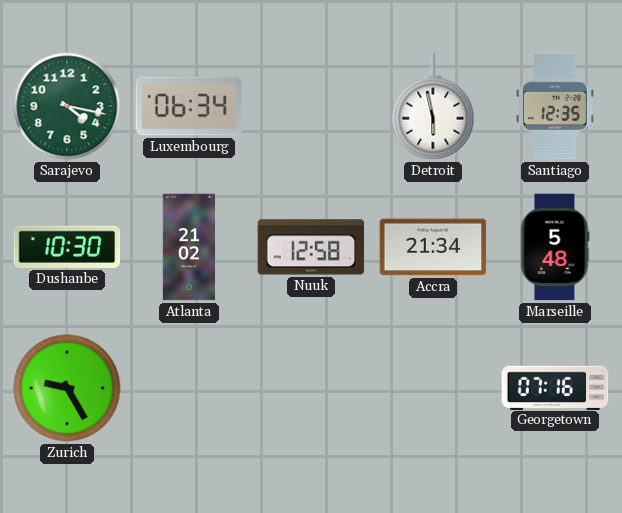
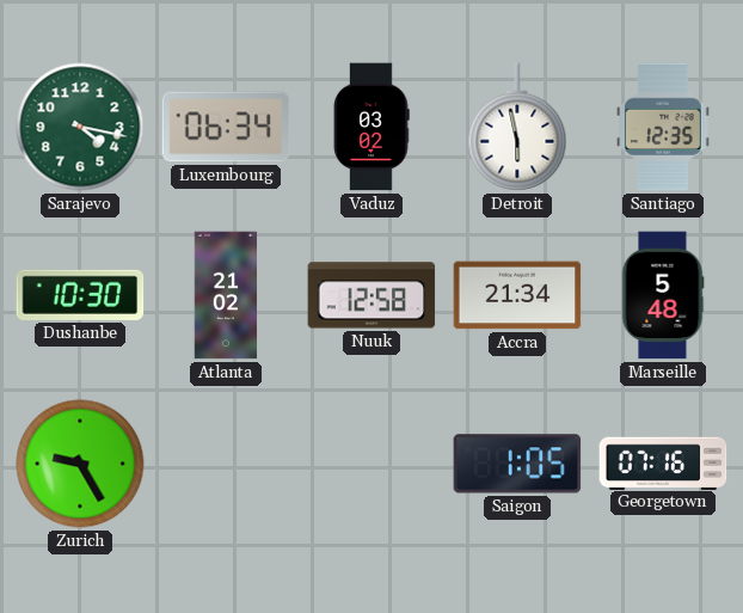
Vaduz: none -> 03:02 (371, 127)
Saigon: none -> 1:05 (517, 464)
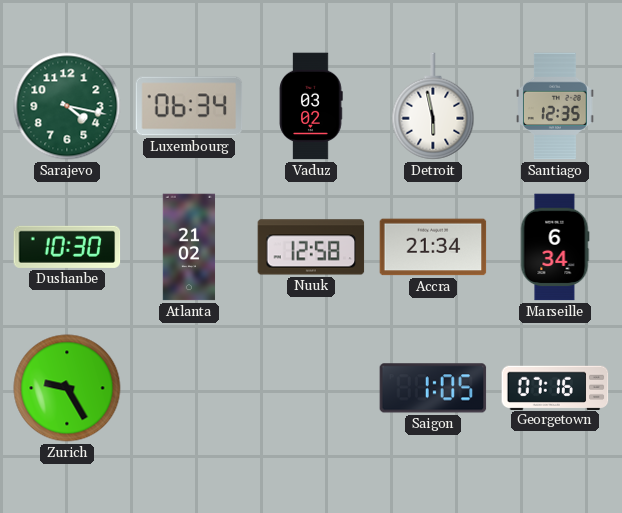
Marseille: 5:48 -> 6:34 (555, 247)
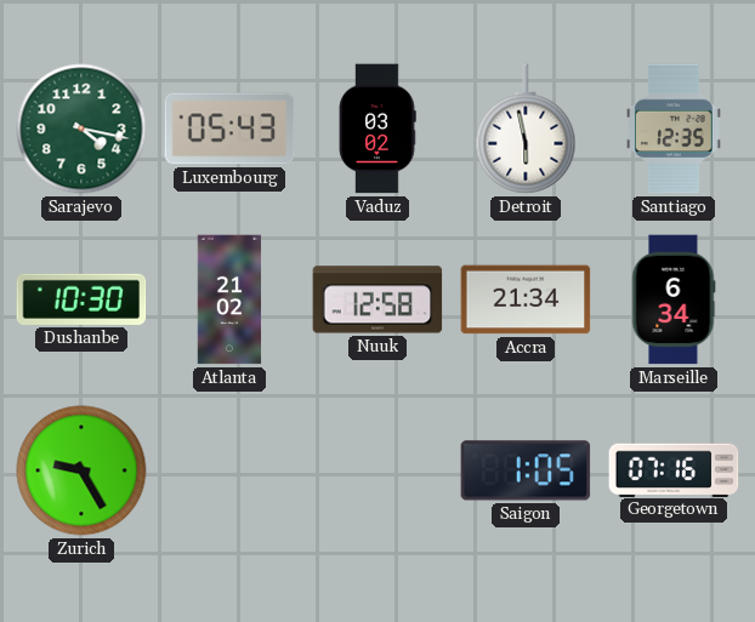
Luxembourg: 06:34 -> 05:43 (229, 129)
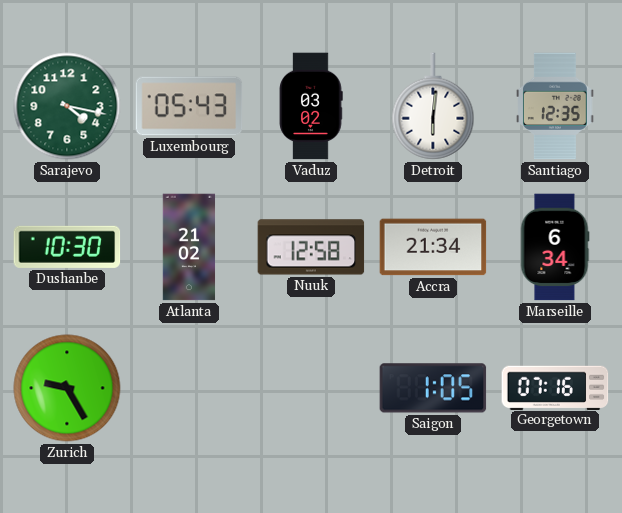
Detroit: 5:58 -> 6:01 (433, 106)
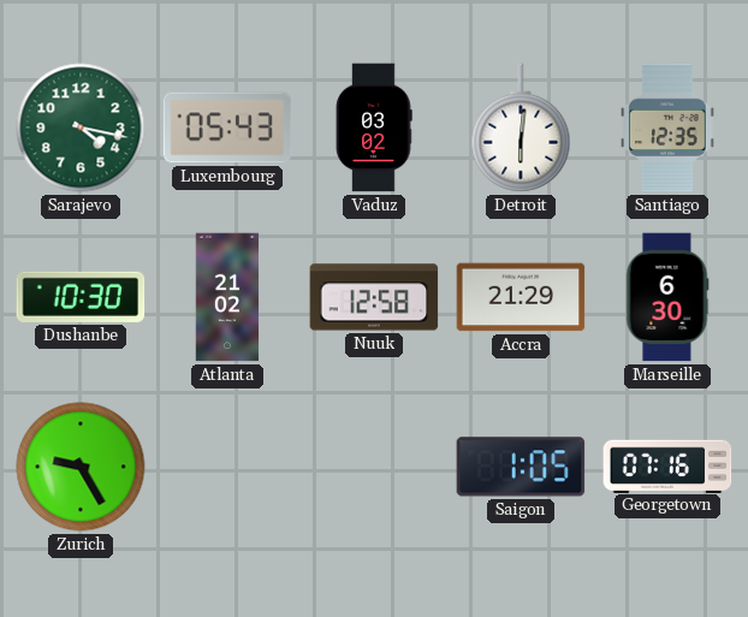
Accra: 21:34 -> 21:29 (521, 297)
Marseille: 6:34 -> 6:30 (667, 297)
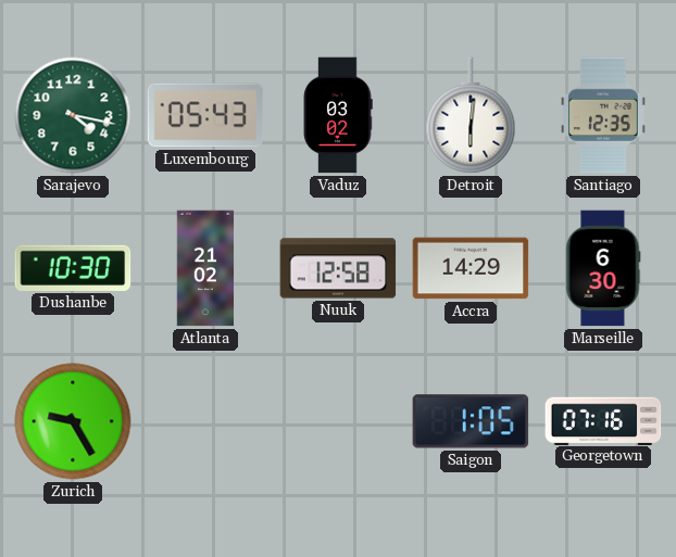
Accra: 21:29 -> 14:29 (471, 268)
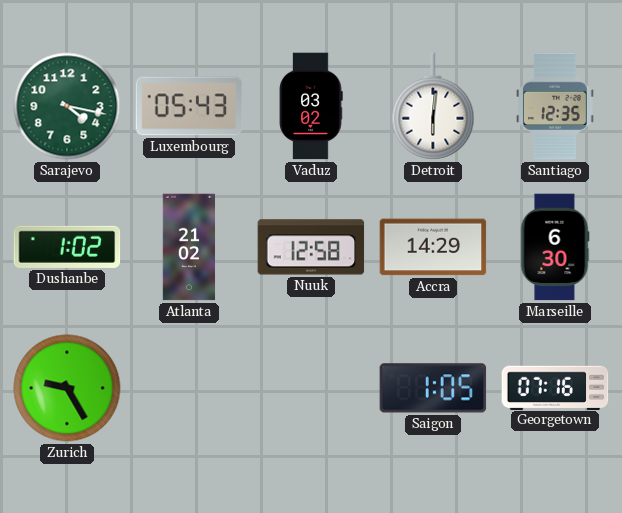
Dushanbe: 10:30 -> 1:02 (67, 247)
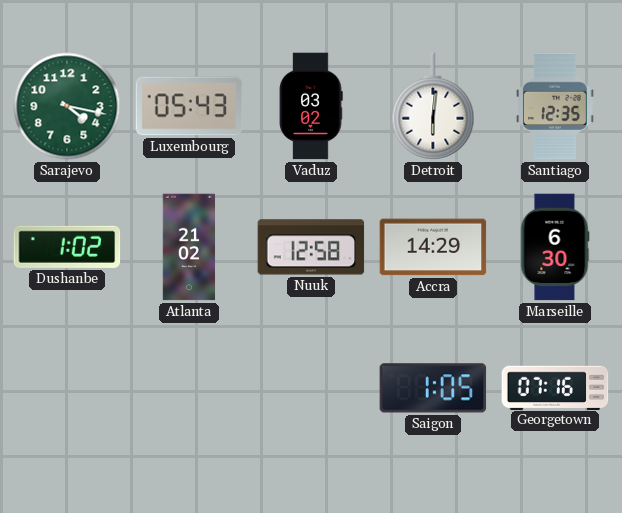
Zurich: 9:25 -> none (67, 388)
